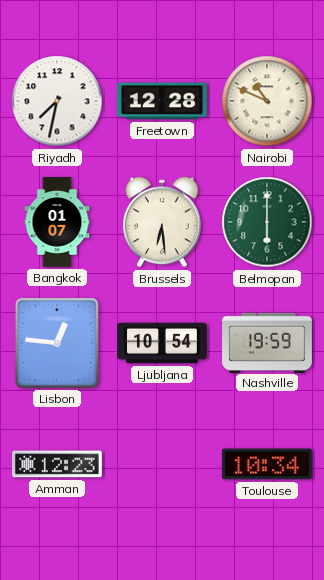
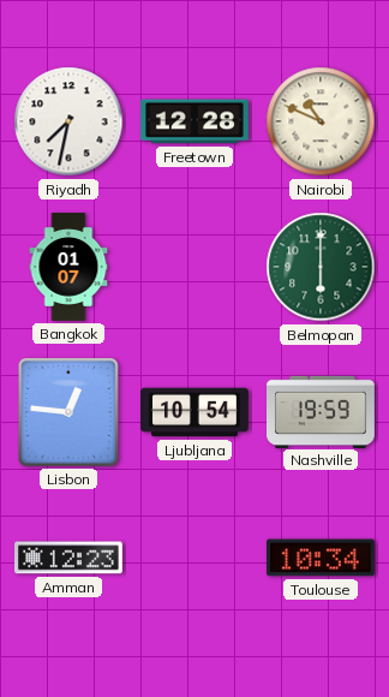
Brussels: 6:29 -> none (163, 222)
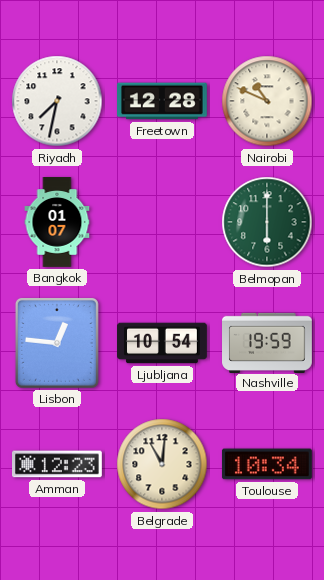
Belgrade: none -> 11:01 (162, 464)
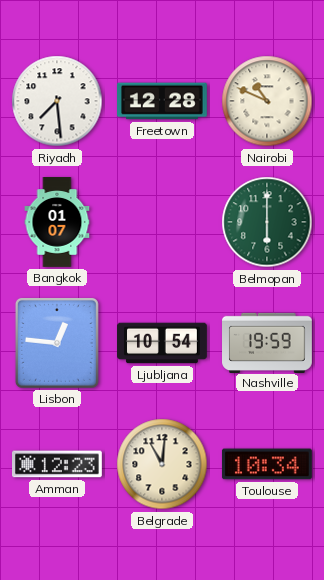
Riyadh: 7:32 -> 7:29 (57, 101)
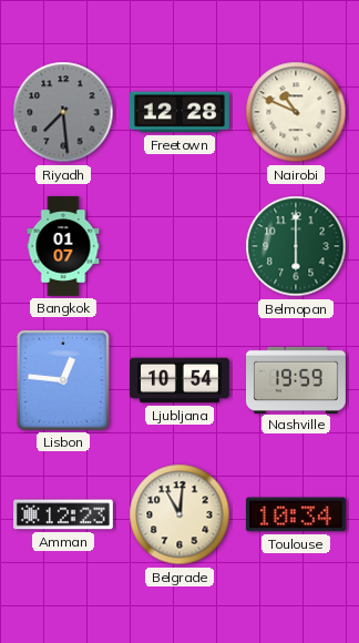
Riyadh dial: white -> grey (63, 112)
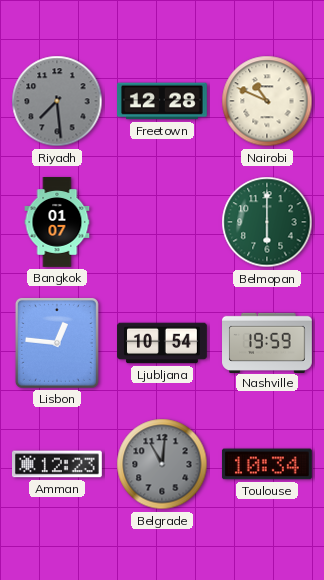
Belgrade dial: cream -> grey (162, 464)
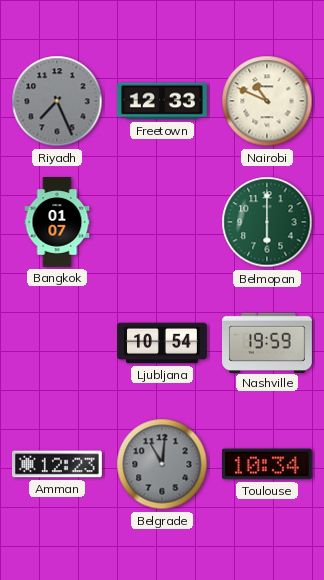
Riyadh: 7:29 -> 7:26 (57, 101)
Freetown: 12:28 -> 12:33 (163, 101)
Lisbon: 12:46 -> none (57, 343)
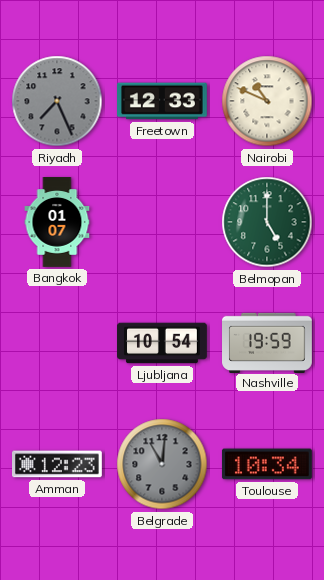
Belmopan: 6:00 -> 5:00 (267, 222)
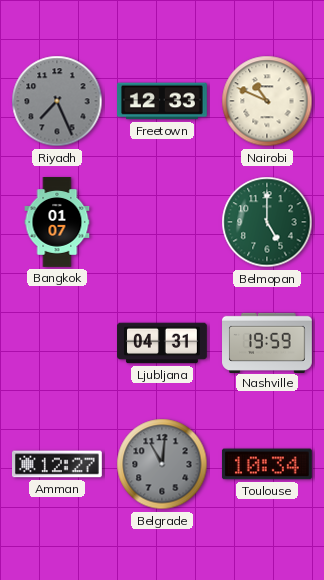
Ljubljana: 10:54 -> 04:31 (163, 343)
Amman: 12:23 -> 12:27 (58, 464)
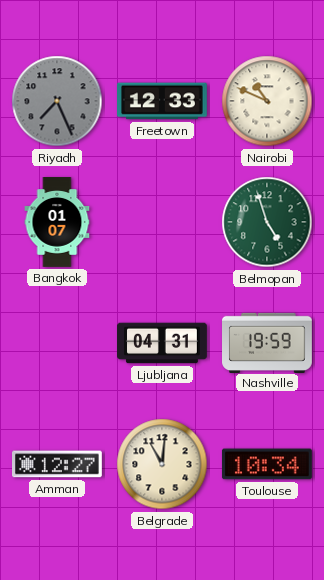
Belmopan: 5:00 -> 4:57 (267, 222)
Belgrade dial: grey -> cream (162, 464)
